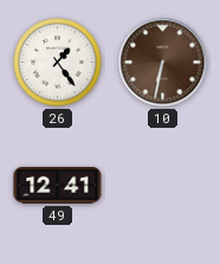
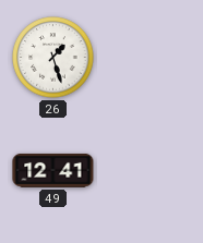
26: 1:24 -> 1:27 (53, 58)
10: 6:32 -> none (163, 63)
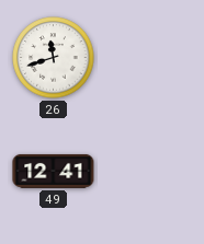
26: 1:27 -> 11:42 (54, 58)
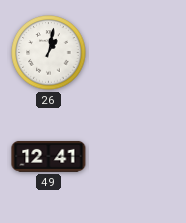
26: 11:42 -> 1:02 (49, 53)
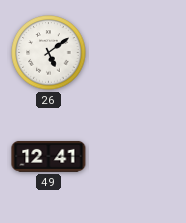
26: 1:02 -> 5:09 (49, 53)
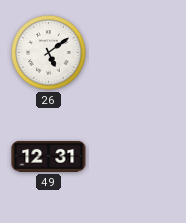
49: 12:41 -> 12:31 (49, 156)
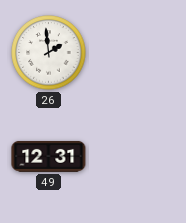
26: 5:09 -> 1:59 (49, 53)
